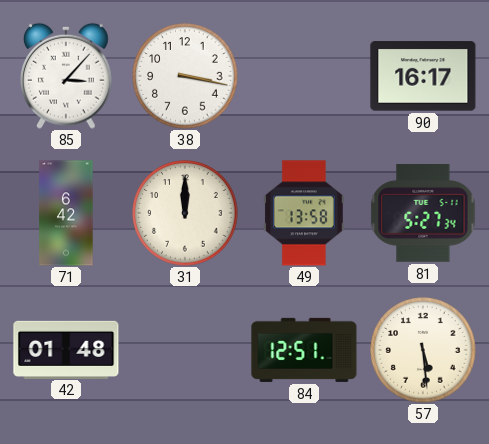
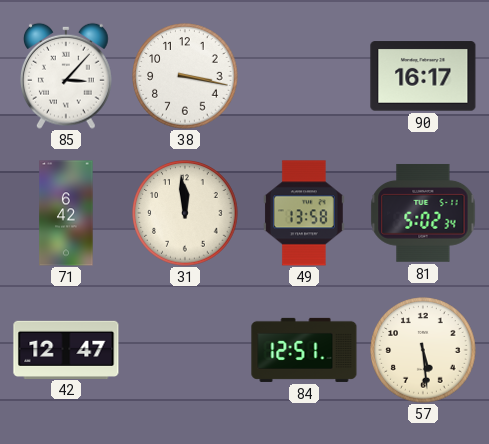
31: 12:00 -> 11:59 (185, 213)
81: 5:27 -> 5:02 (423, 213)
42: 01:48 -> 12:47 (66, 349)
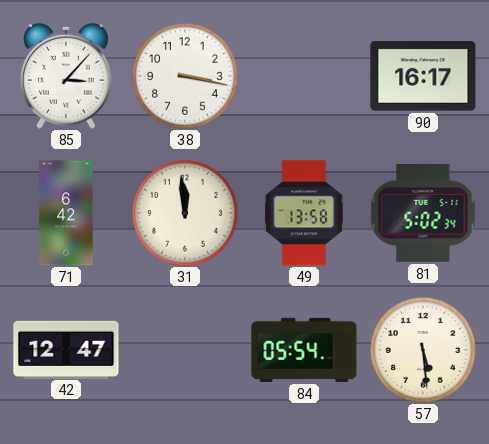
84: 12:51 -> 05:54 (304, 350)
